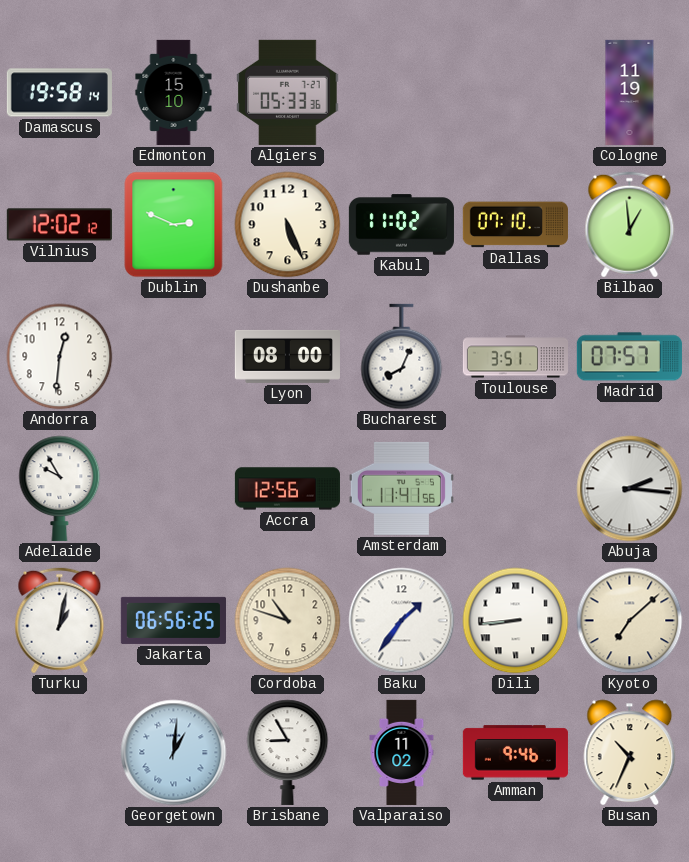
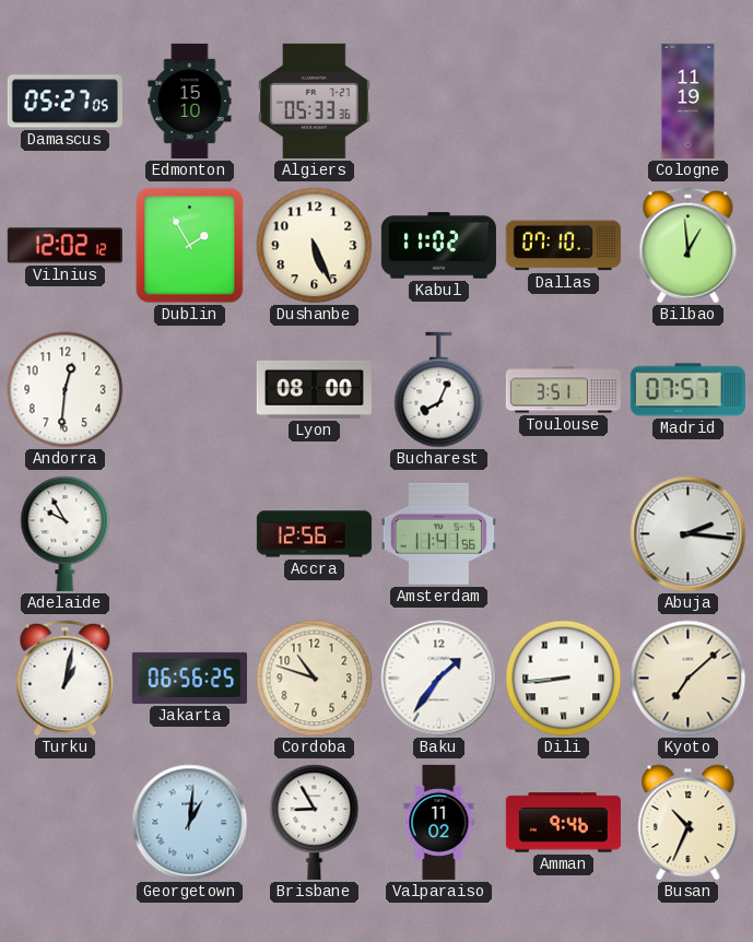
Damascus: 19:58 -> 05:27 (64, 102)
Dublin: 2:49 -> 1:55 (190, 246)
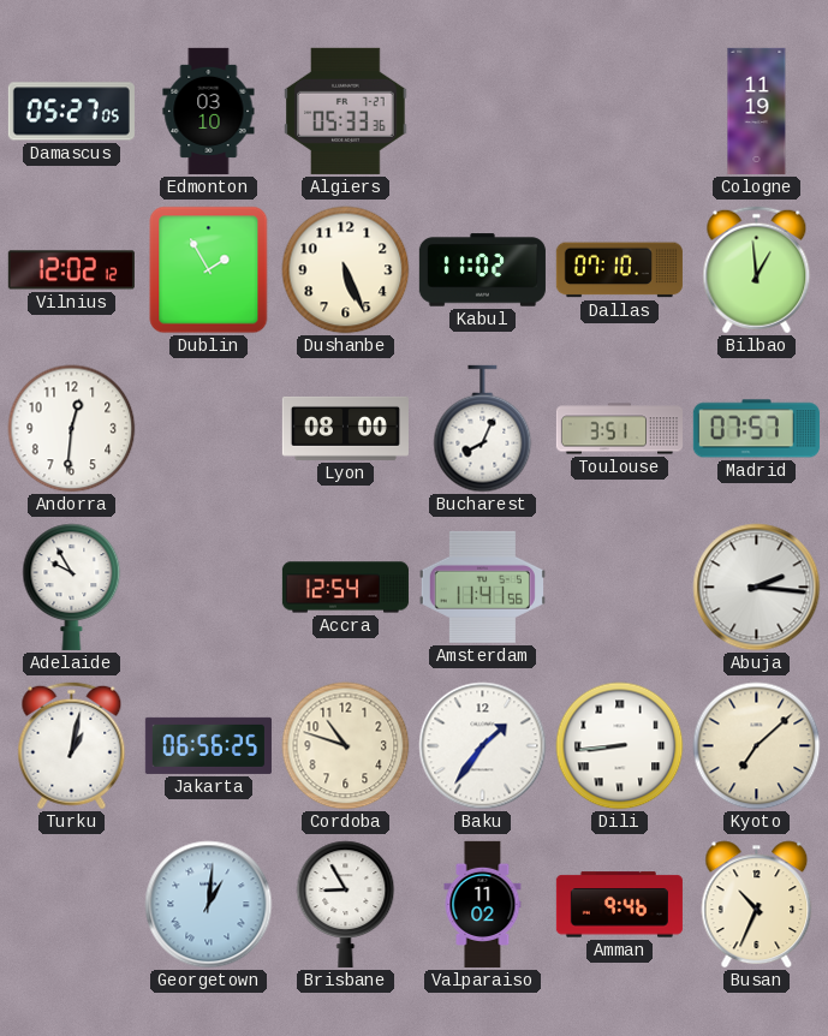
Edmonton: 15:10 -> 03:10 (209, 111)
Accra: 12:56 -> 12:54 (345, 588)
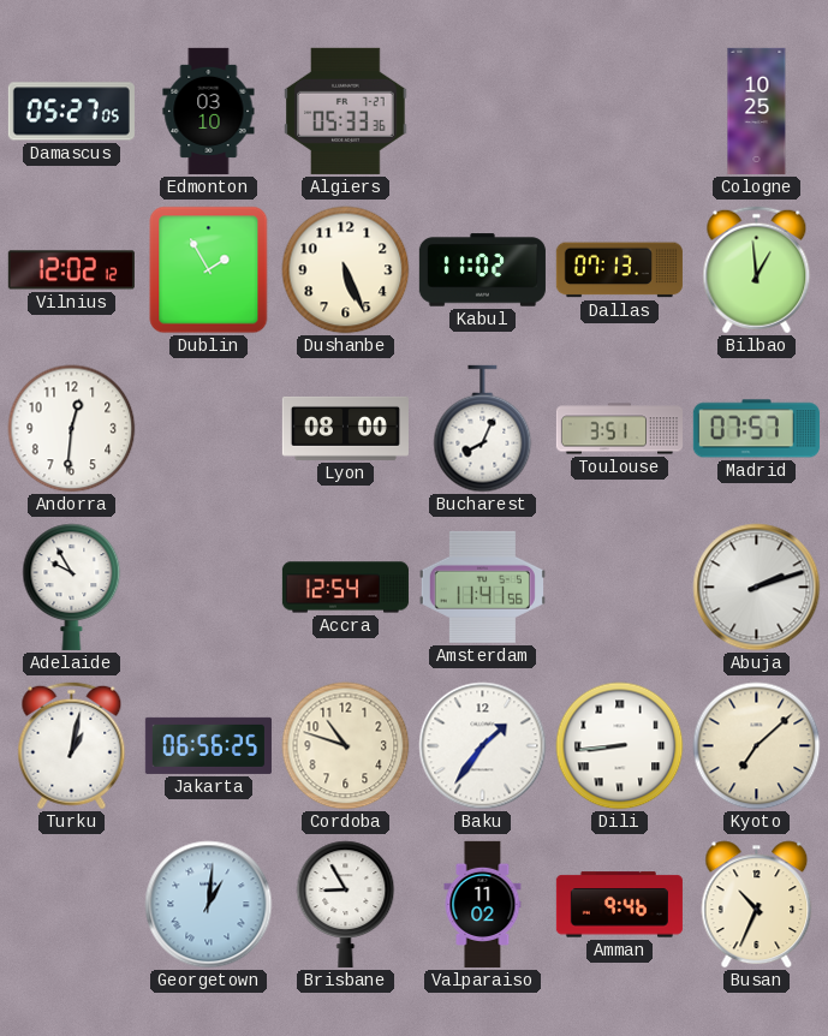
Cologne: 11:19 -> 10:25 (757, 111)
Dallas: 07:10 -> 07:13 (619, 270)
Abuja: 2:16 -> 2:12 (757, 588)
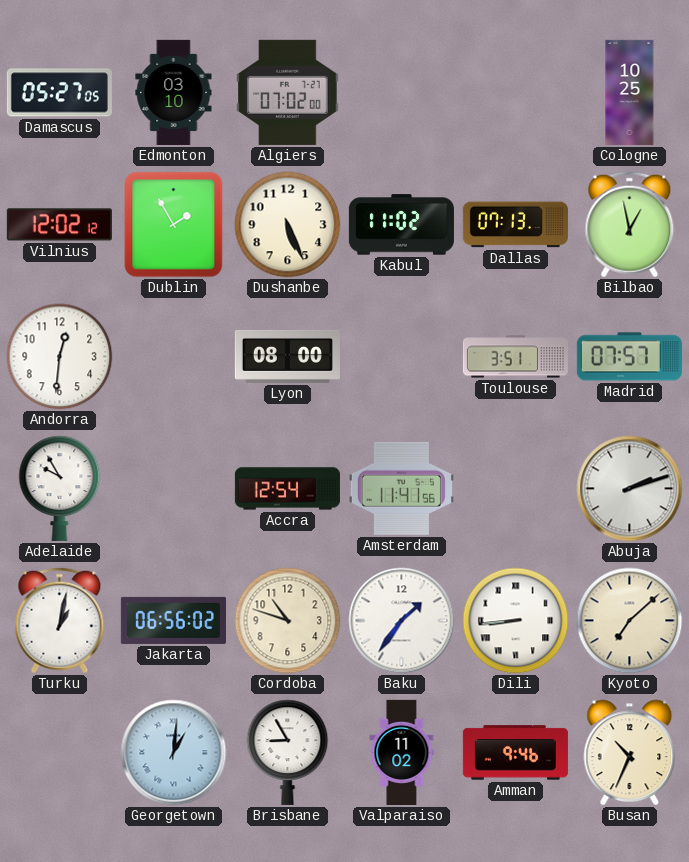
Algiers: 05:33 -> 07:02 (288, 92)
Bilbao: 12:59 -> 12:58 (630, 225)
Bucharest: 8:04 -> none (483, 429)
Jakarta: 06:56:25 -> 06:56:02 (173, 620)
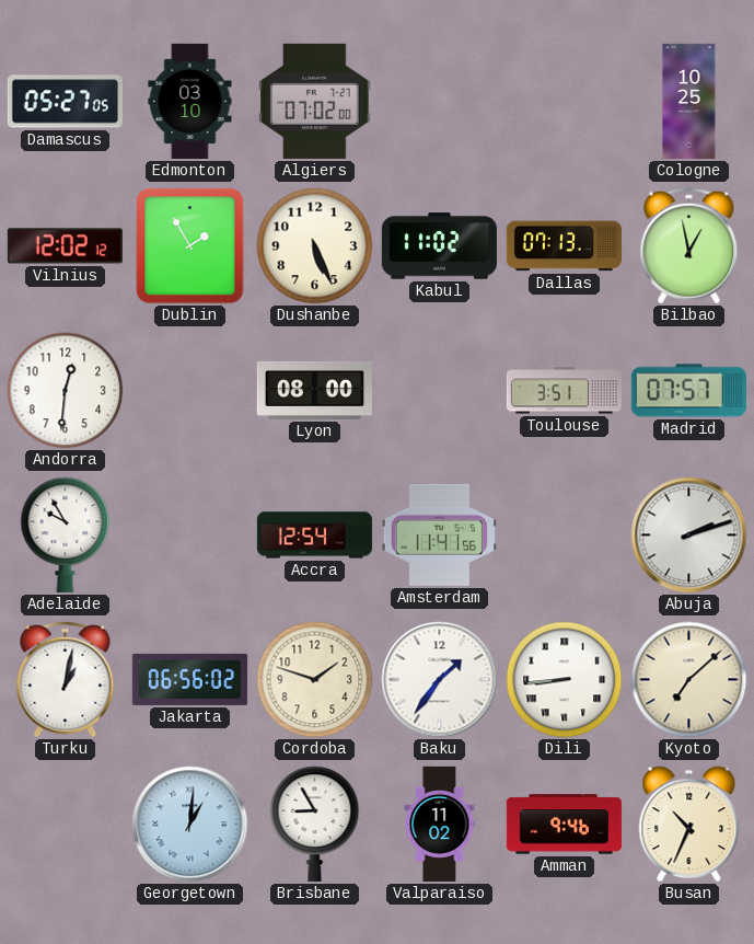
Cordoba: 10:48 -> 1:48 (315, 680)
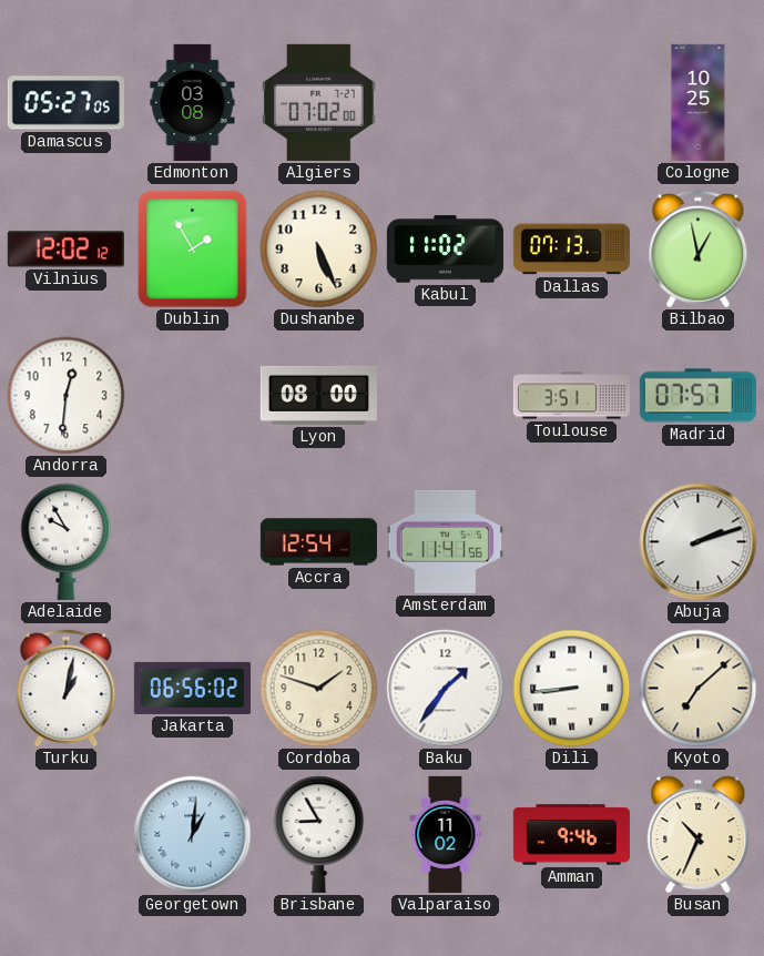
Edmonton: 03:10 -> 03:08 (193, 102)
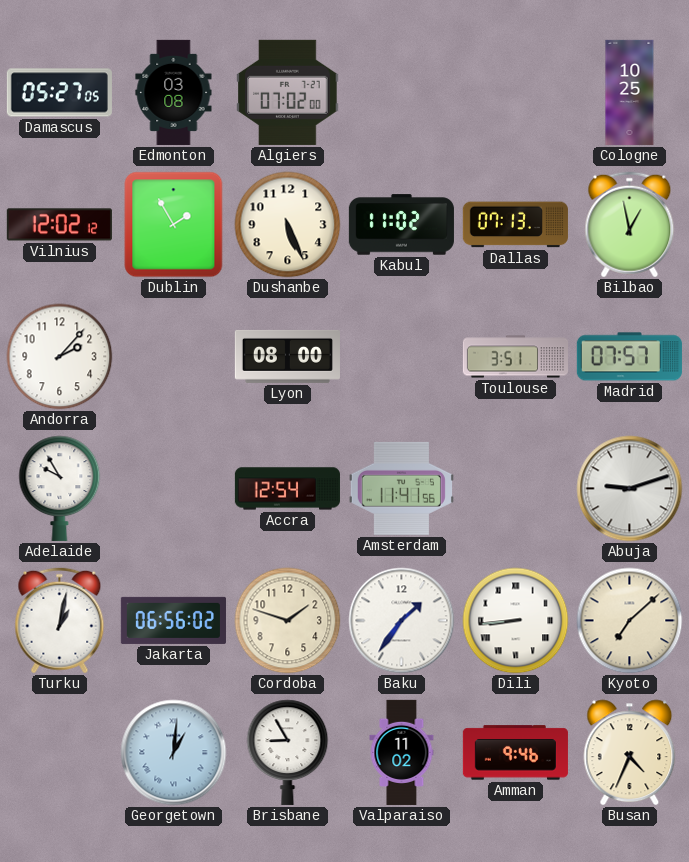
Andorra: 12:31 -> 2:07 (60, 357)
Abuja: 2:12 -> 9:12 (630, 489)
Busan: 10:34 -> 4:34 (630, 753)
